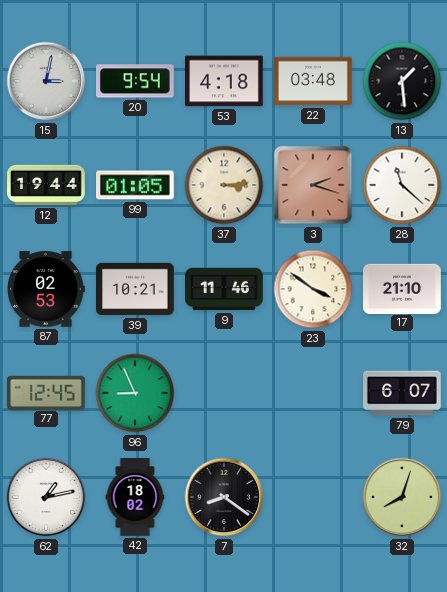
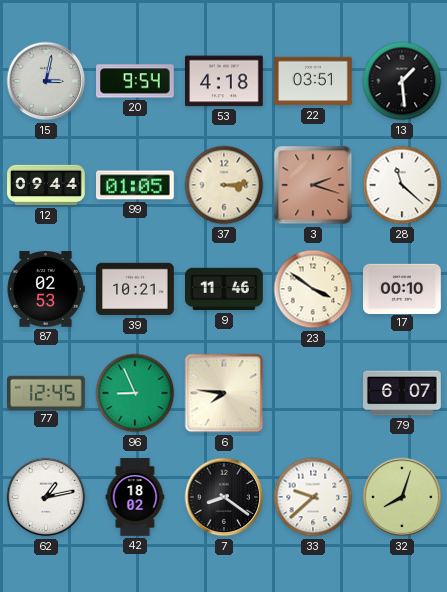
22: 03:48 -> 03:51 (314, 81)
12: 19:44 -> 09:44 (46, 185)
17: 21:10 -> 00:10 (403, 288)
6: none -> 7:46 (224, 393)
33: none -> 9:38 (313, 497)
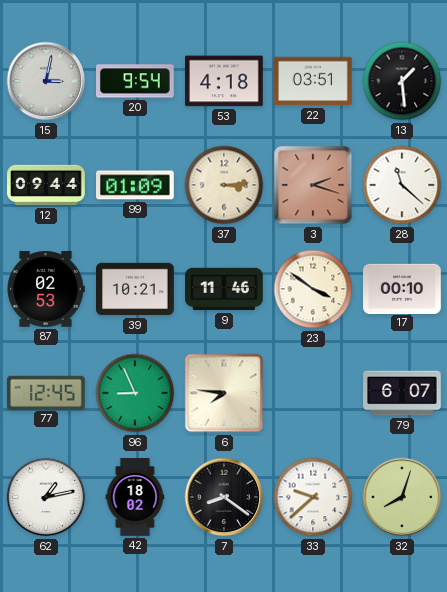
99: 01:05 -> 01:09 (136, 185)
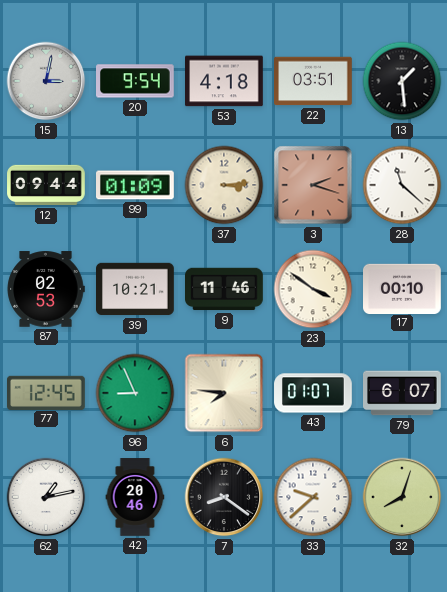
43: none -> 01:07 (313, 393)
42: 18:02 -> 20:46 (135, 497)
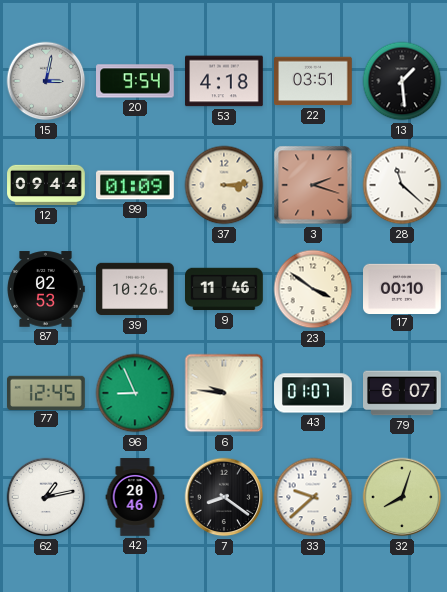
39: 10:21 -> 10:26 (136, 289)
6: 7:46 -> 9:46 (224, 393)
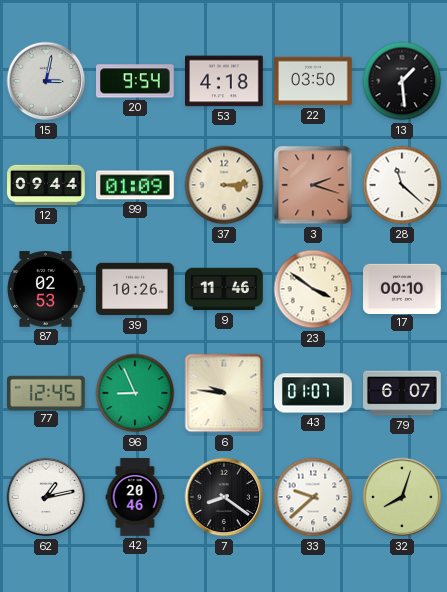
22: 03:51 -> 03:50 (314, 81)
